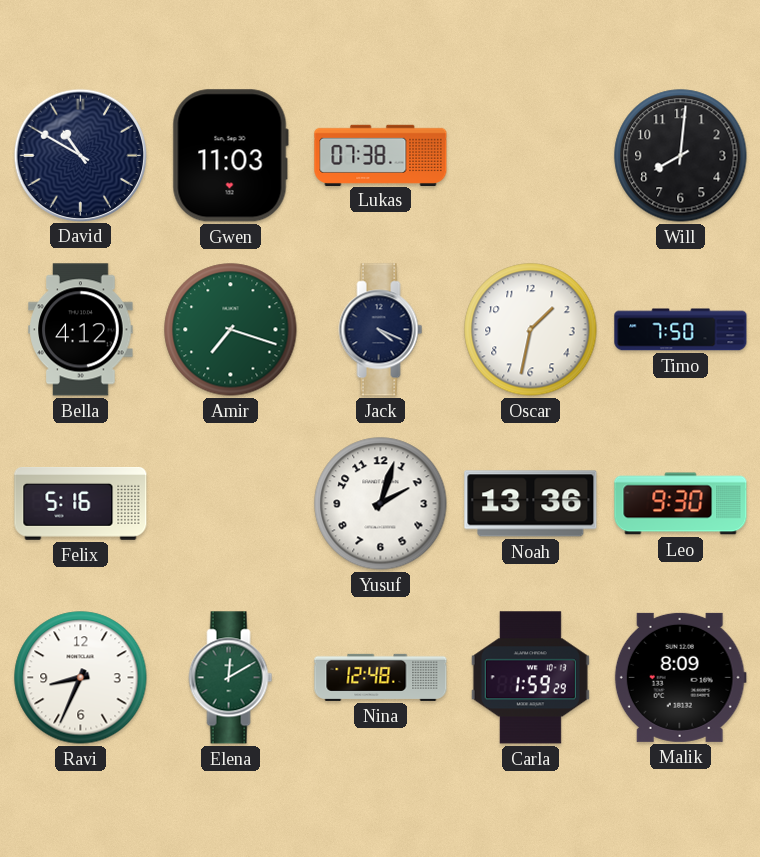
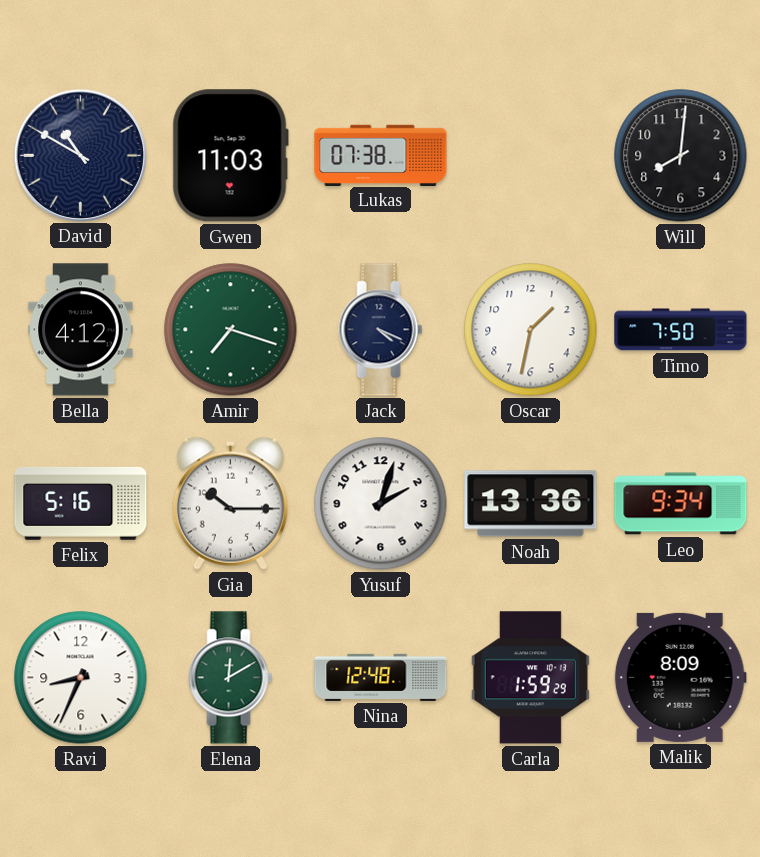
Gia: none -> 10:15 (230, 503)
Leo: 9:30 -> 9:34 (681, 504)
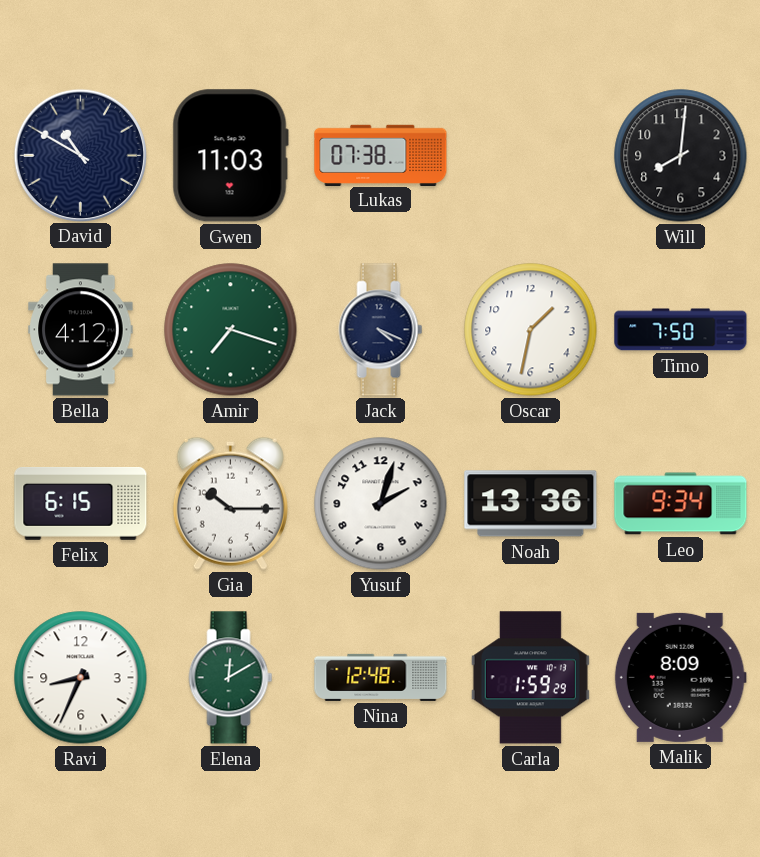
Felix: 5:16 -> 6:15 (81, 504)
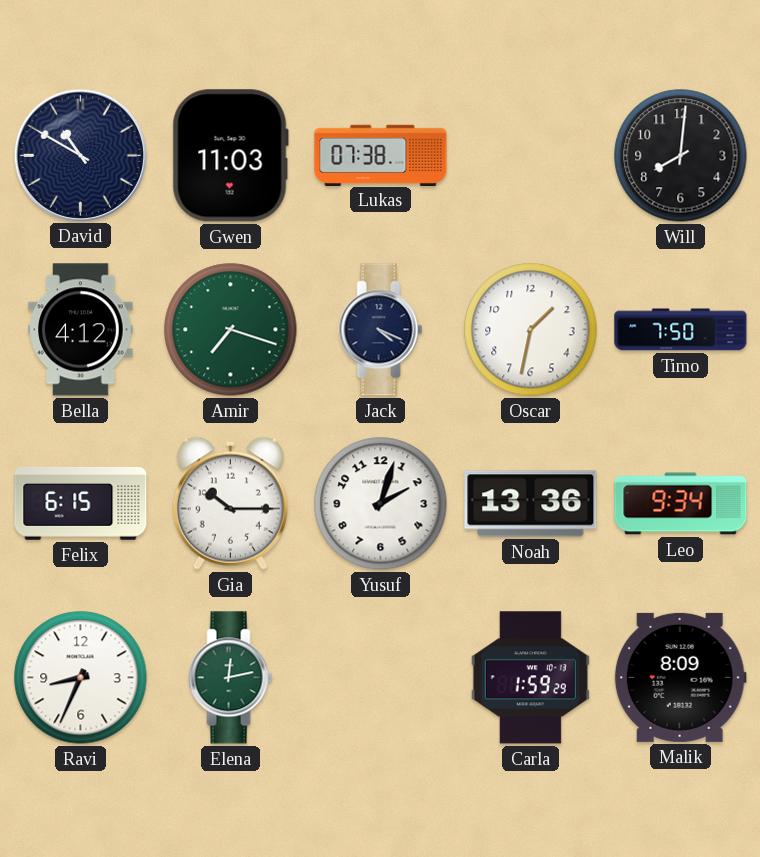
Elena: 12:10 -> 12:13 (231, 678)
Nina: 12:48 -> none (381, 677)
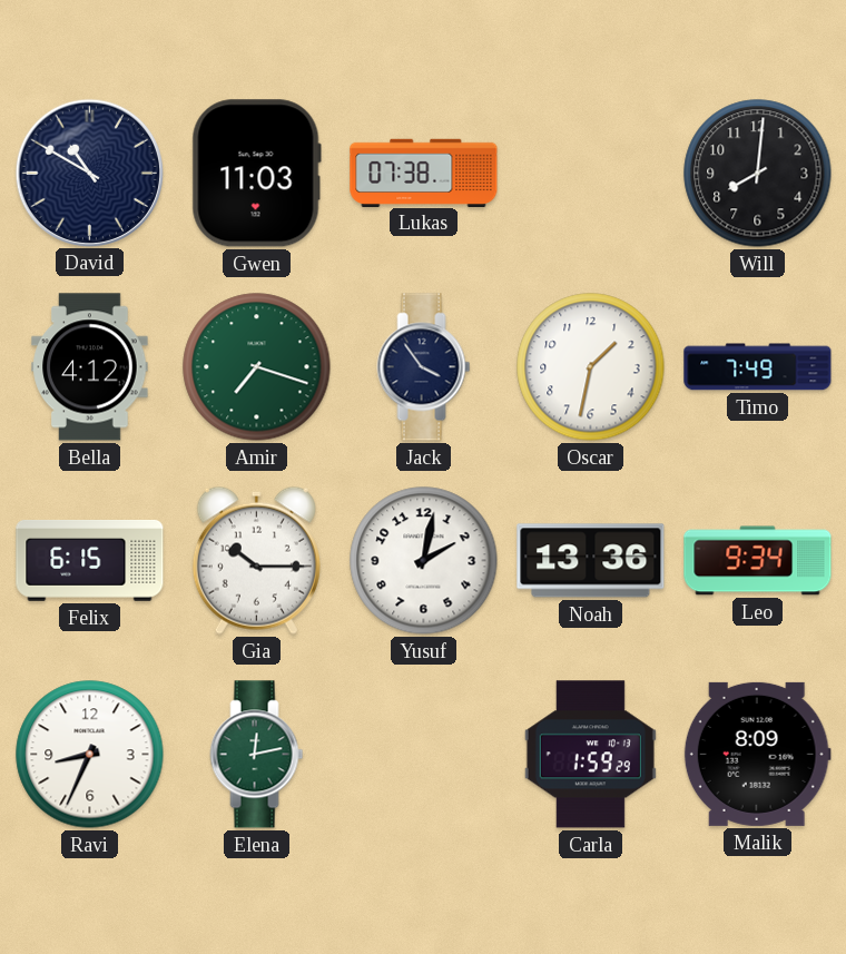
Jack: 4:19 -> 3:54 (424, 367)
Timo: 7:50 -> 7:49 (758, 367)
Yusuf: 2:03 -> 2:02 (424, 561)
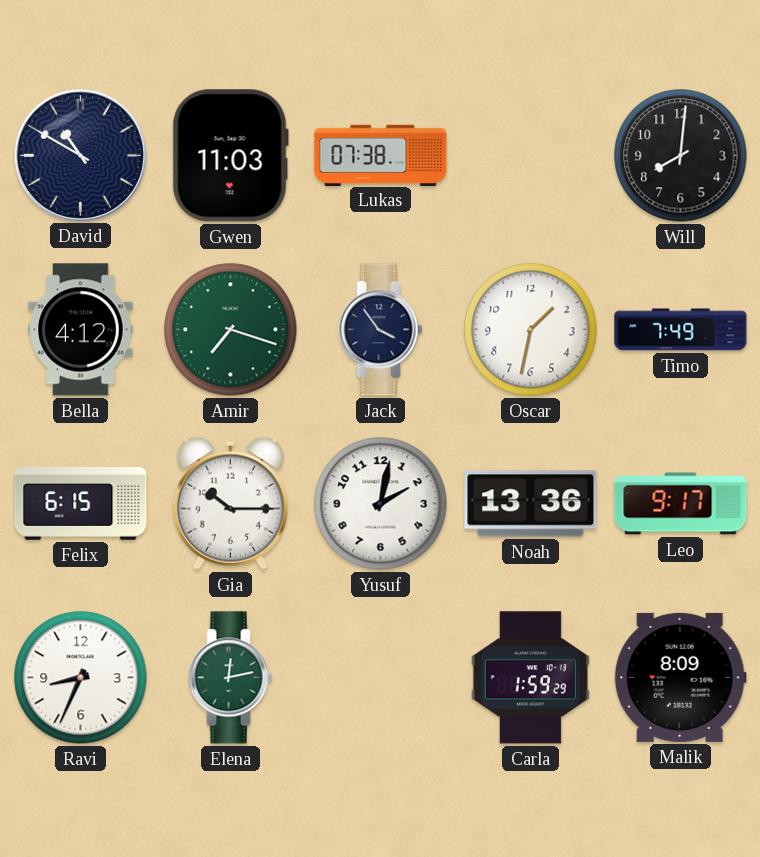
Leo: 9:34 -> 9:17 (681, 504)
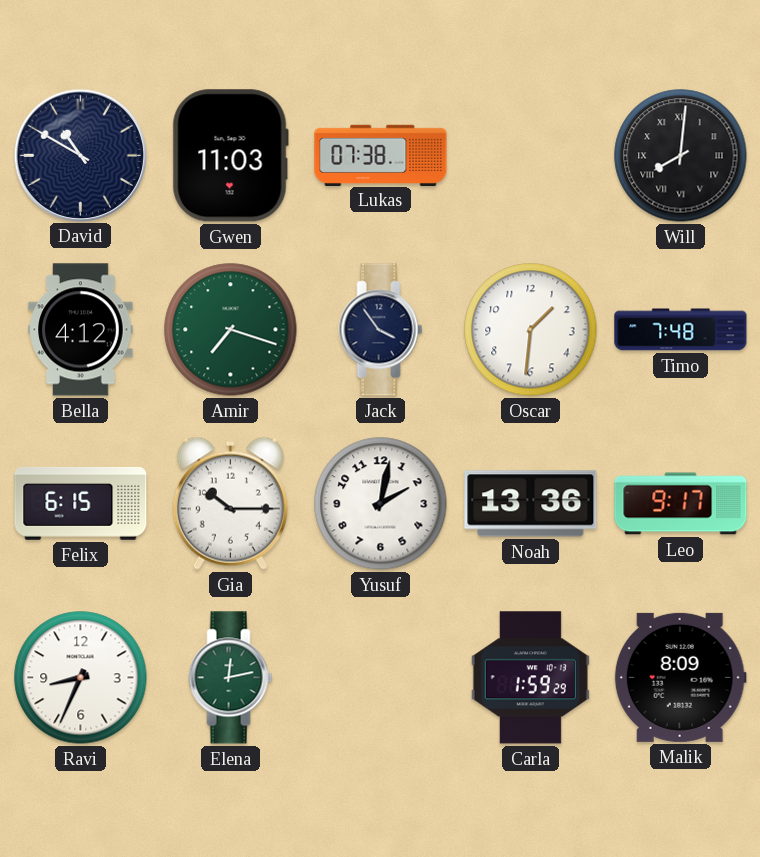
Will numerals: Arabic -> Roman (681, 156)
Oscar: 1:32 -> 1:31 (531, 330)
Timo: 7:49 -> 7:48 (681, 330)
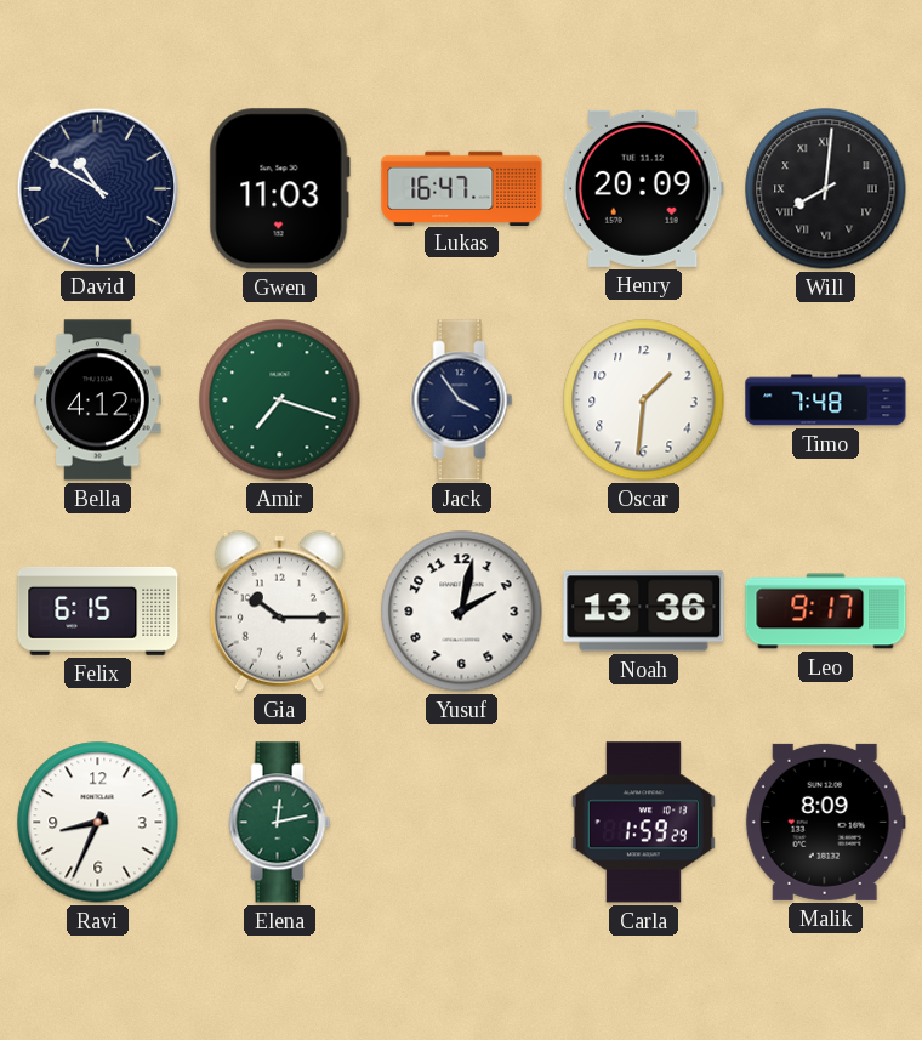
Lukas: 07:38 -> 16:47 (462, 188)
Henry: none -> 20:09 (643, 188)
